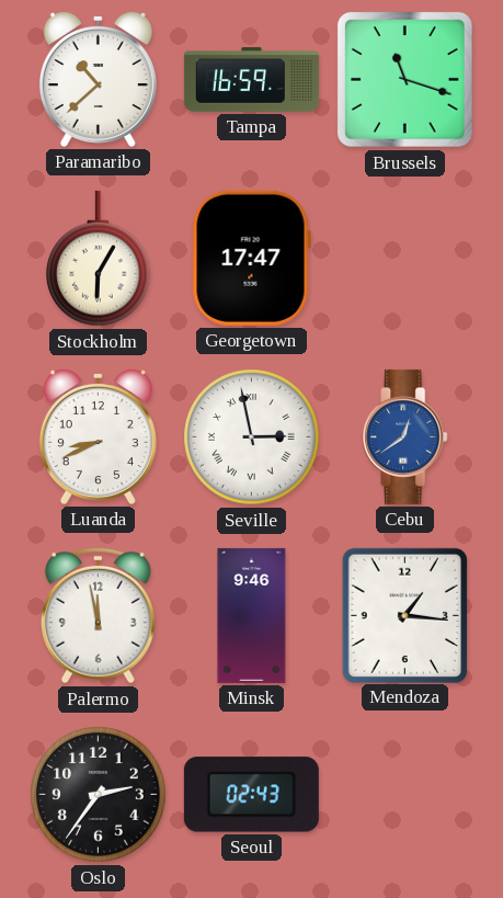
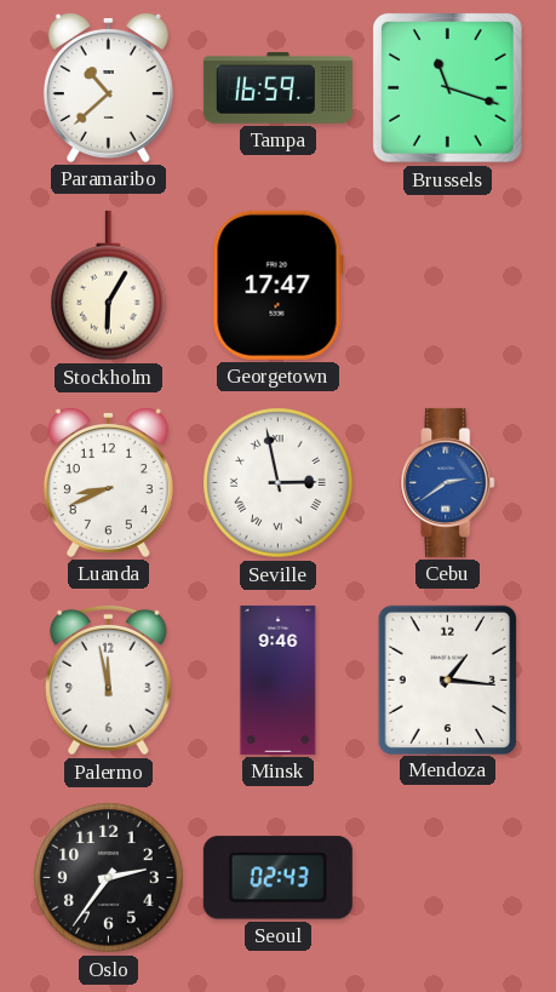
Cebu: 12:39 -> 2:39 (448, 482)
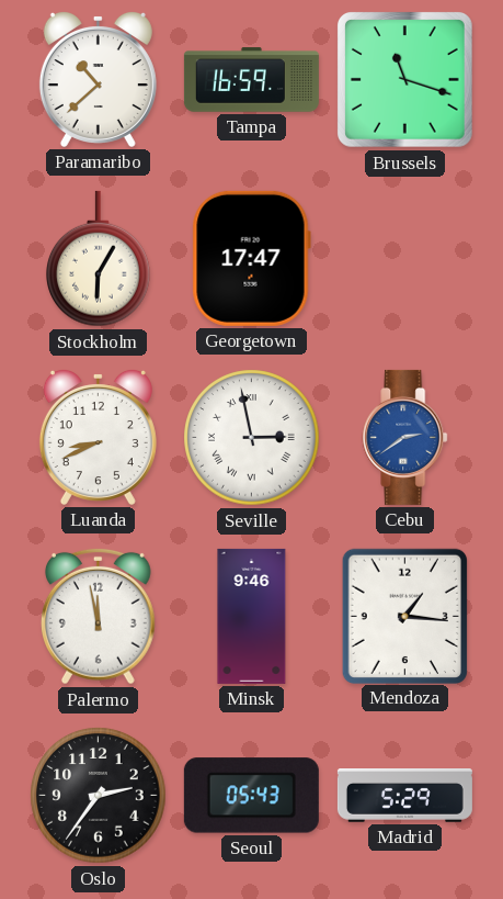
Seoul: 02:43 -> 05:43 (251, 796)
Madrid: none -> 5:29 (404, 796)
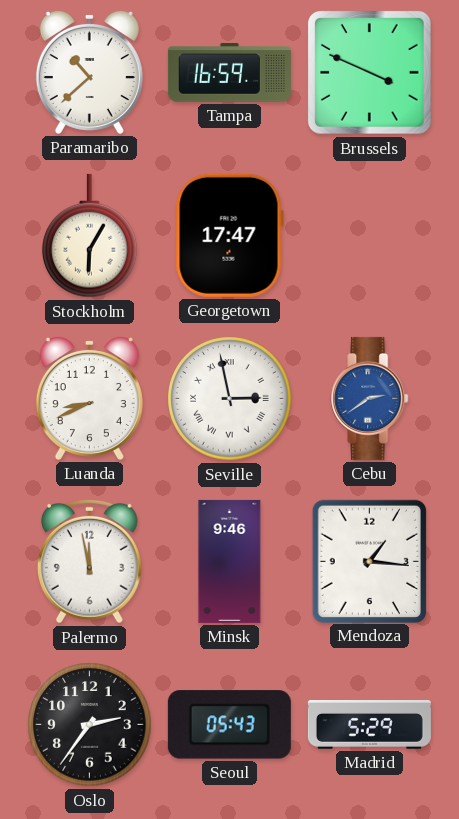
Brussels: 11:18 -> 3:49 (370, 73)
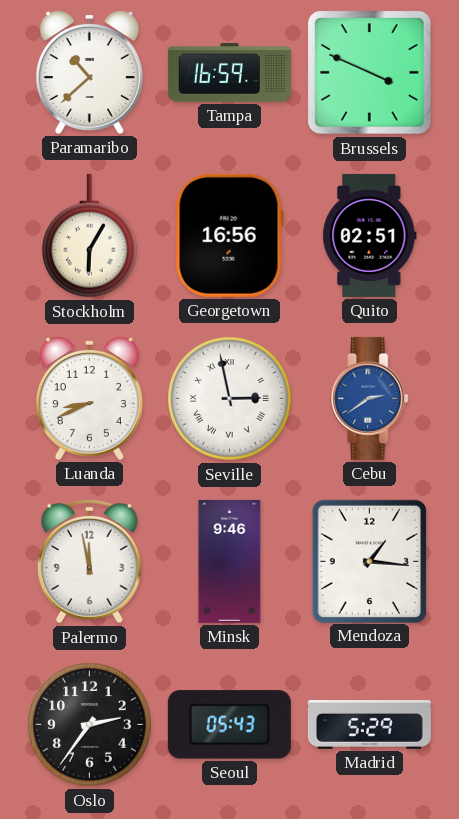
Georgetown: 17:47 -> 16:56 (229, 235)
Quito: none -> 02:51 (370, 235)
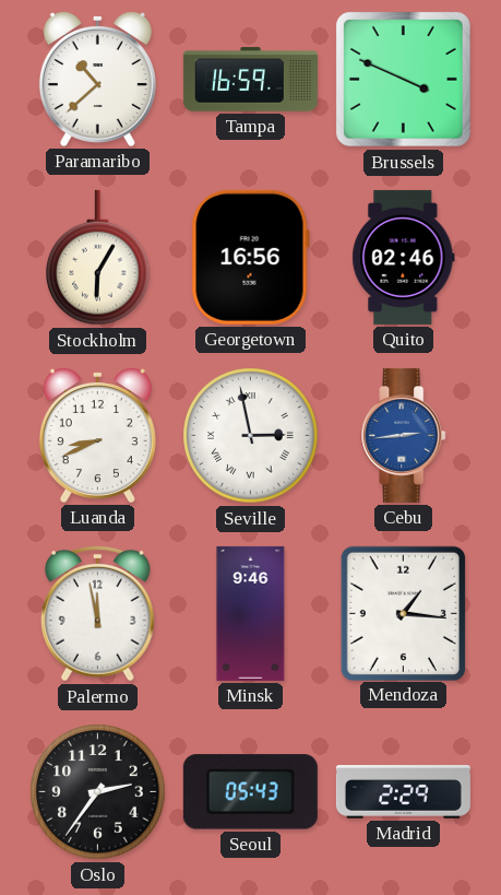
Quito: 02:51 -> 02:46 (404, 257)
Cebu: 2:39 -> 2:44 (404, 435)
Madrid: 5:29 -> 2:29 (403, 792)
